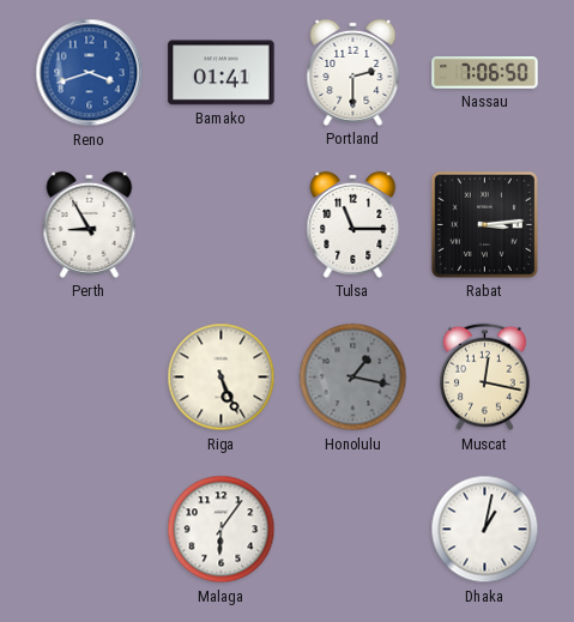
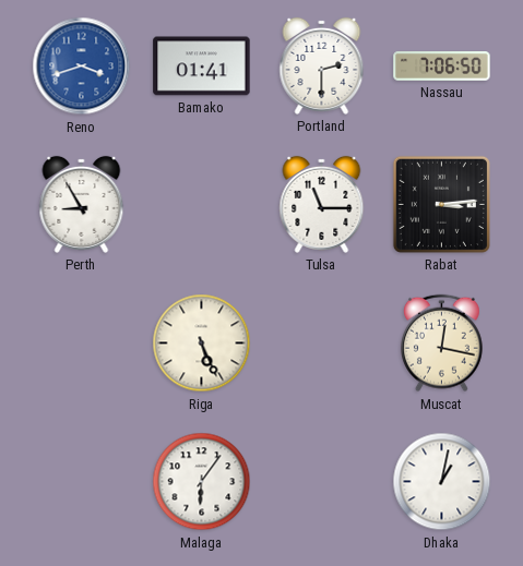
Honolulu: 1:17 -> none (354, 378)
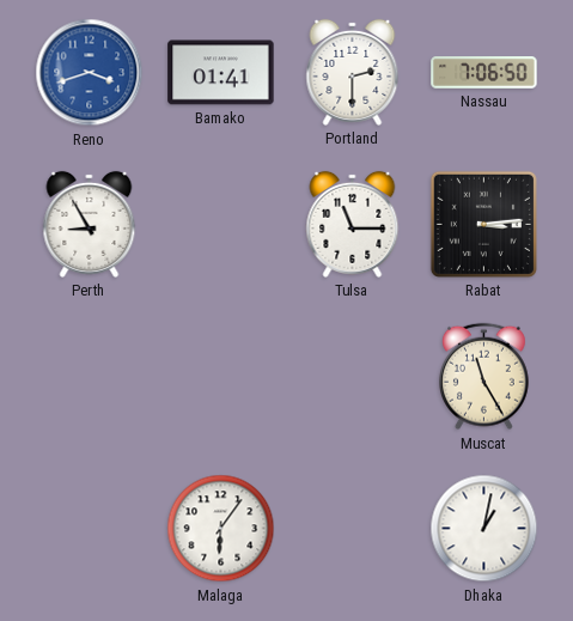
Riga: 5:26 -> none (202, 344)
Muscat: 12:17 -> 11:25 (483, 377)
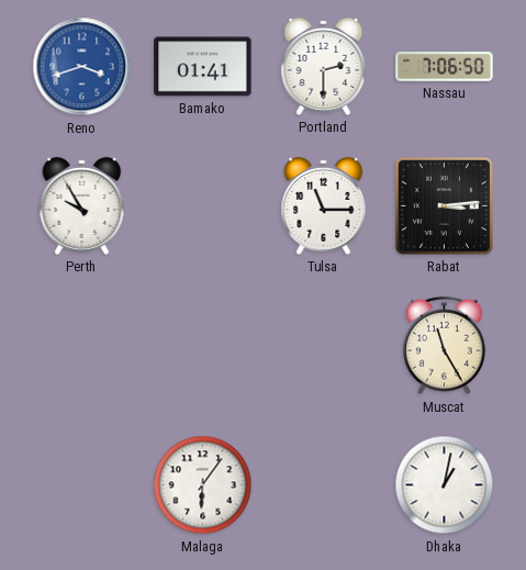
Perth: 8:55 -> 9:55 (82, 205)
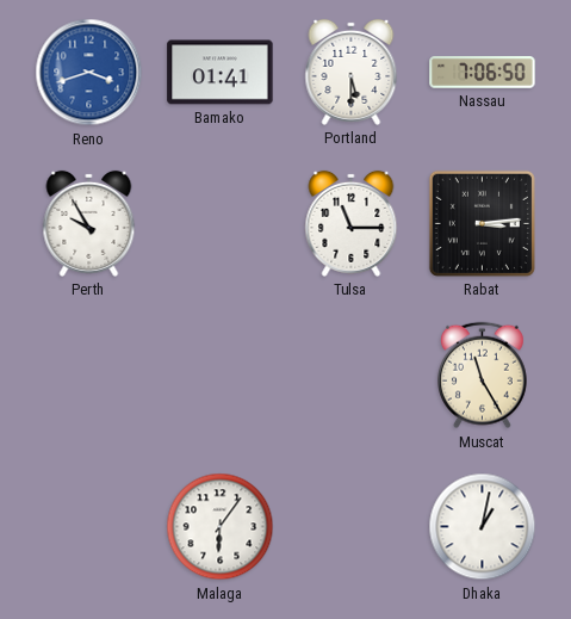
Portland: 2:30 -> 5:30 (352, 72)
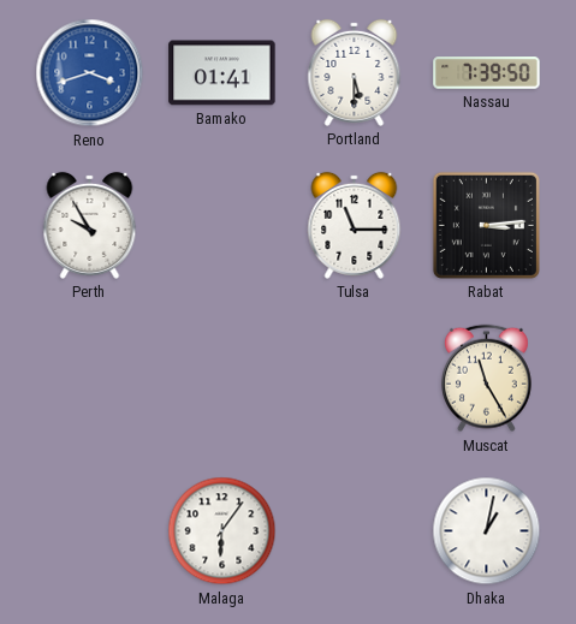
Nassau: 7:06 -> 7:39 (487, 73)
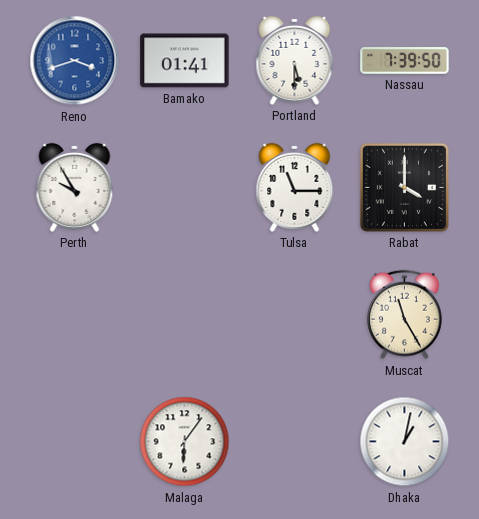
Rabat: 3:14 -> 4:00 (404, 187)
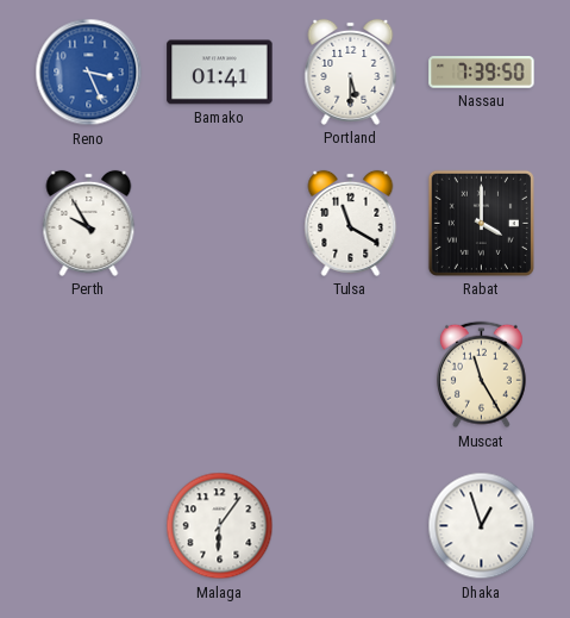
Reno: 3:42 -> 3:26 (89, 73)
Tulsa: 11:15 -> 11:20 (351, 223)
Dhaka: 1:02 -> 12:57 (482, 526)
